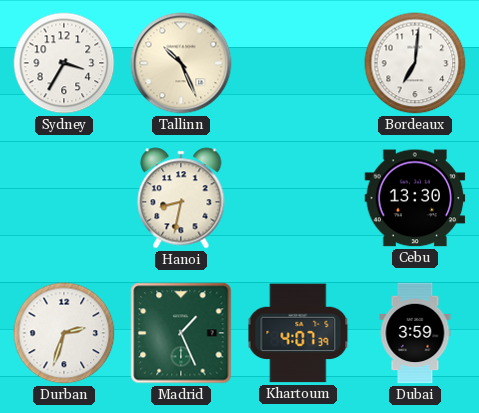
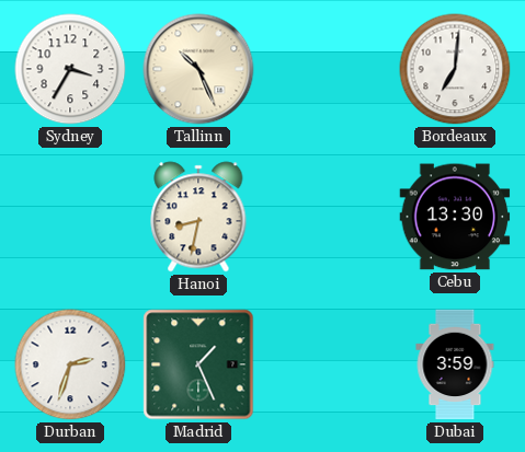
Khartoum: 4:07 -> none (298, 333)
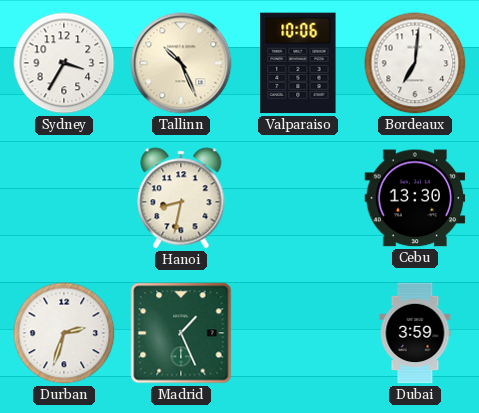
Valparaiso: none -> 10:06 (298, 63)
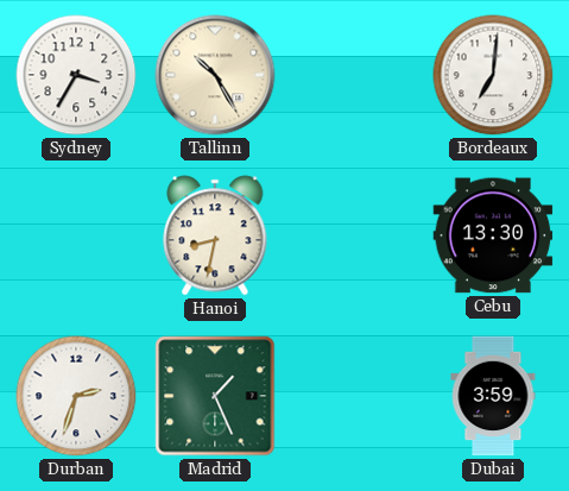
Tallinn: 10:26 -> 10:25 (215, 75)
Valparaiso: 10:06 -> none (298, 63)
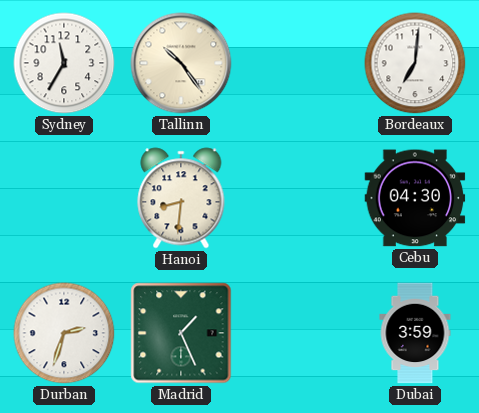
Sydney: 3:35 -> 11:35 (64, 63)
Tallinn: 10:25 -> 10:24 (181, 63)
Hanoi: 8:32 -> 8:31 (181, 198)
Cebu: 13:30 -> 04:30 (415, 198)
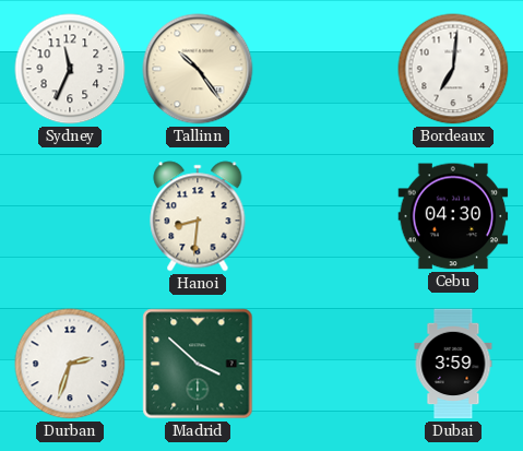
Sydney: 11:35 -> 11:34 (70, 69)
Madrid: 1:26 -> 3:52 (198, 364)
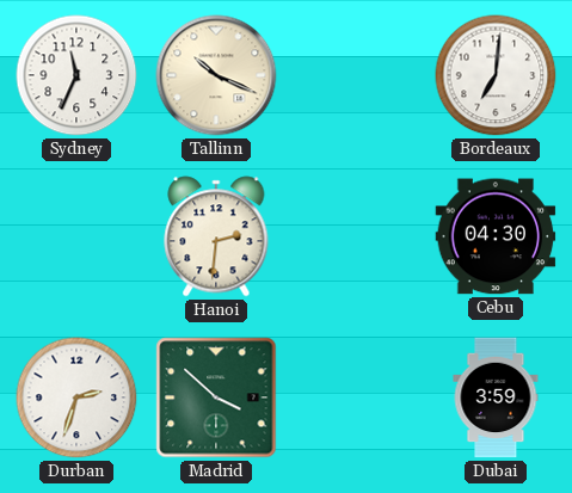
Tallinn: 10:24 -> 10:19 (216, 75)
Hanoi: 8:31 -> 2:31 (216, 236)
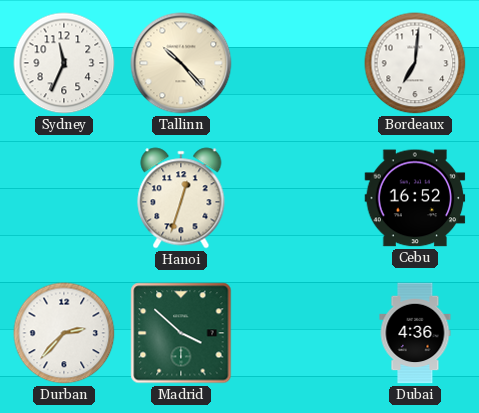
Tallinn: 10:19 -> 10:23 (181, 63)
Hanoi: 2:31 -> 12:33 (181, 198)
Cebu: 04:30 -> 16:52 (415, 198)
Durban: 2:33 -> 2:37 (64, 333)
Dubai: 3:59 -> 4:36 (415, 333)
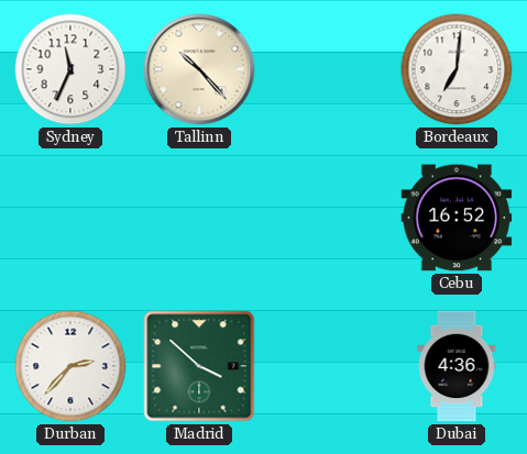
Hanoi: 12:33 -> none (181, 198)
